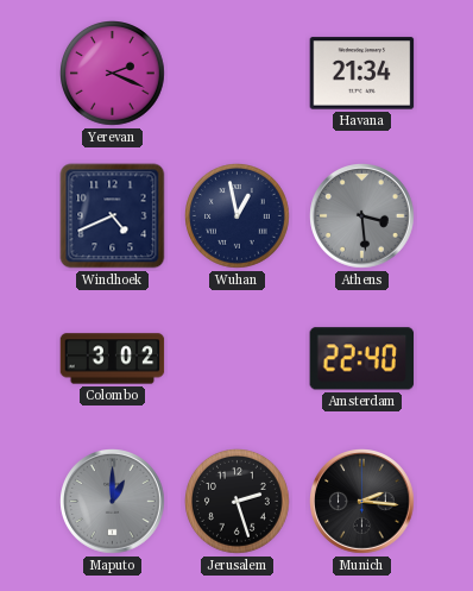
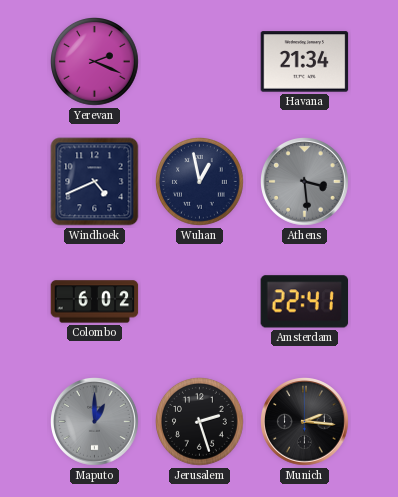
Colombo: 3:02 -> 6:02 (95, 302)
Amsterdam: 22:40 -> 22:41 (305, 302)
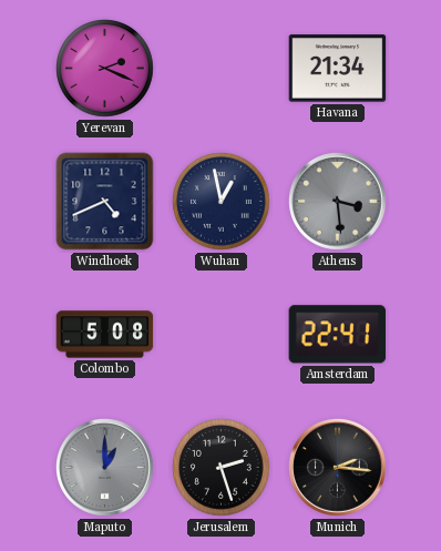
Colombo: 6:02 -> 5:08 (105, 335)
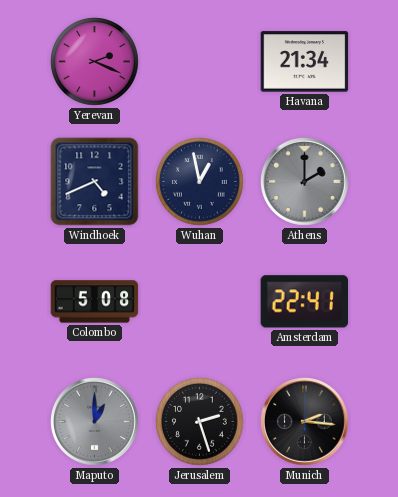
Athens: 3:29 -> 2:00 (305, 182)
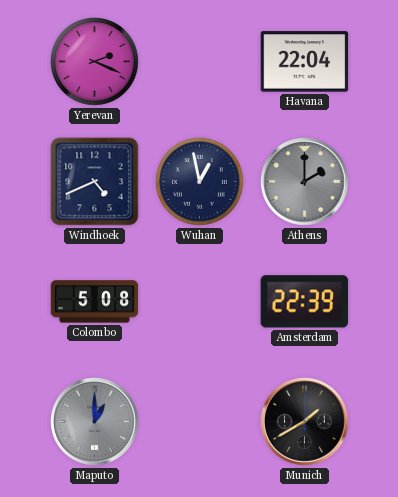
Havana: 21:34 -> 22:04 (305, 62)
Amsterdam: 22:41 -> 22:39 (305, 302)
Jerusalem: 2:27 -> none (200, 422)
Munich: 2:16 -> 1:40 (305, 422)
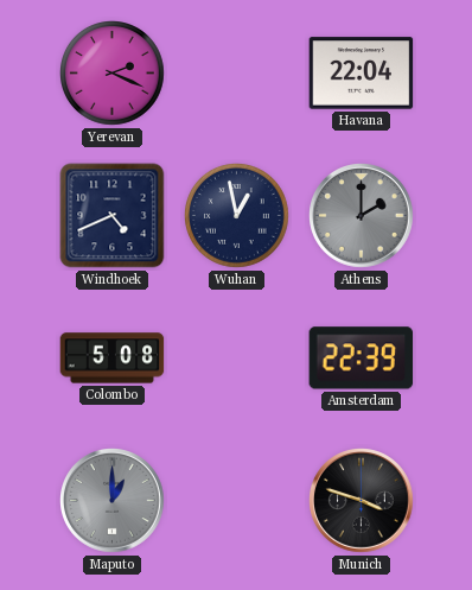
Munich: 1:40 -> 3:48 (362, 501)
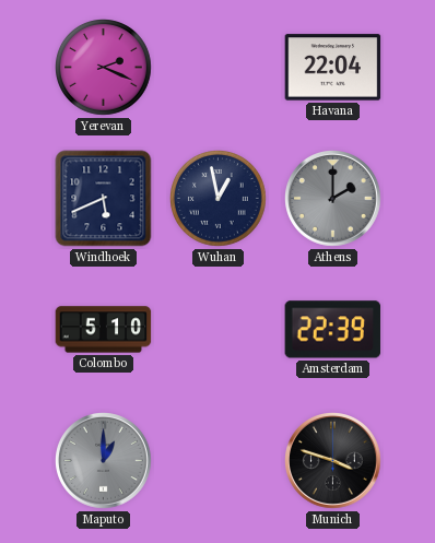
Windhoek: 4:41 -> 5:41 (104, 199)
Colombo: 5:08 -> 5:10 (104, 330)
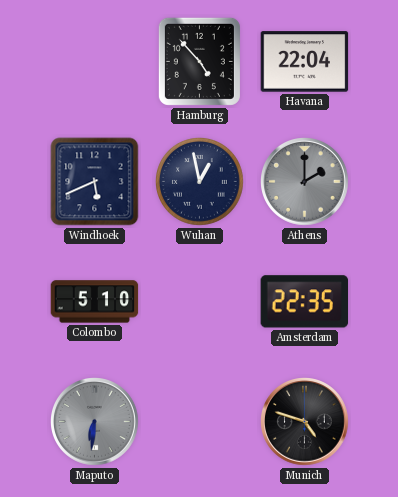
Yerevan: 2:19 -> none (104, 68)
Hamburg: none -> 4:53 (199, 61)
Amsterdam: 22:39 -> 22:35 (305, 302)
Maputo: 1:00 -> 6:31 (95, 422)
Munich: 3:48 -> 4:48 (305, 422)
